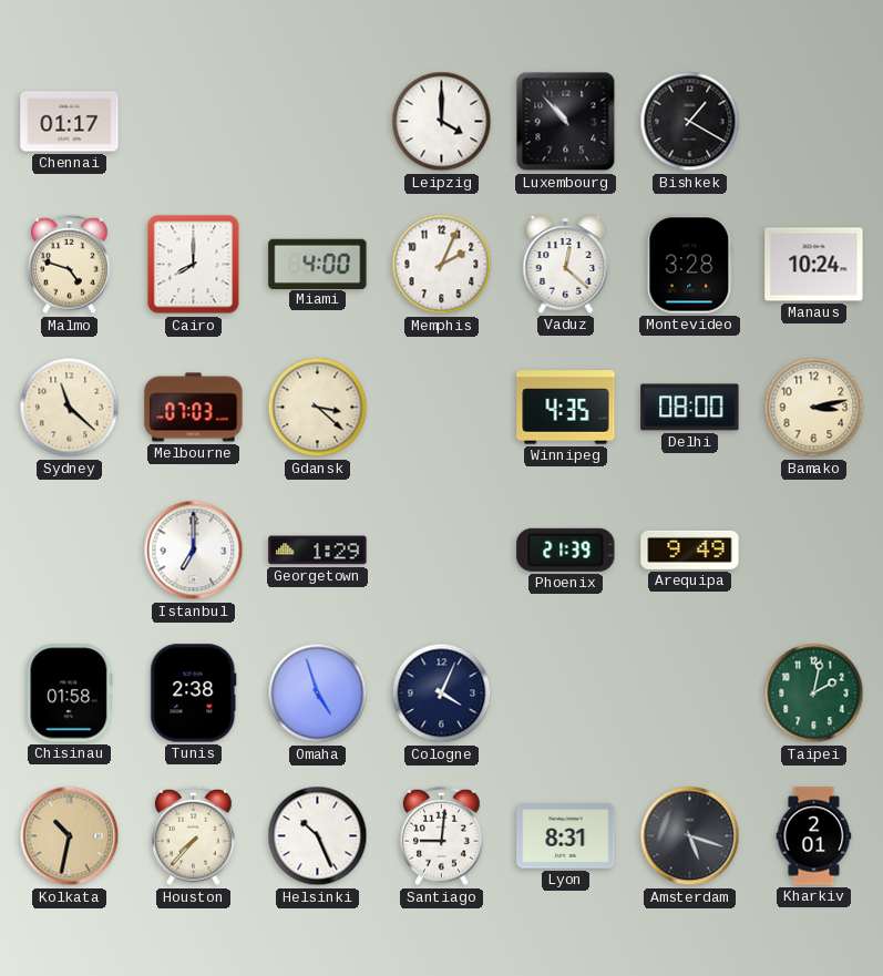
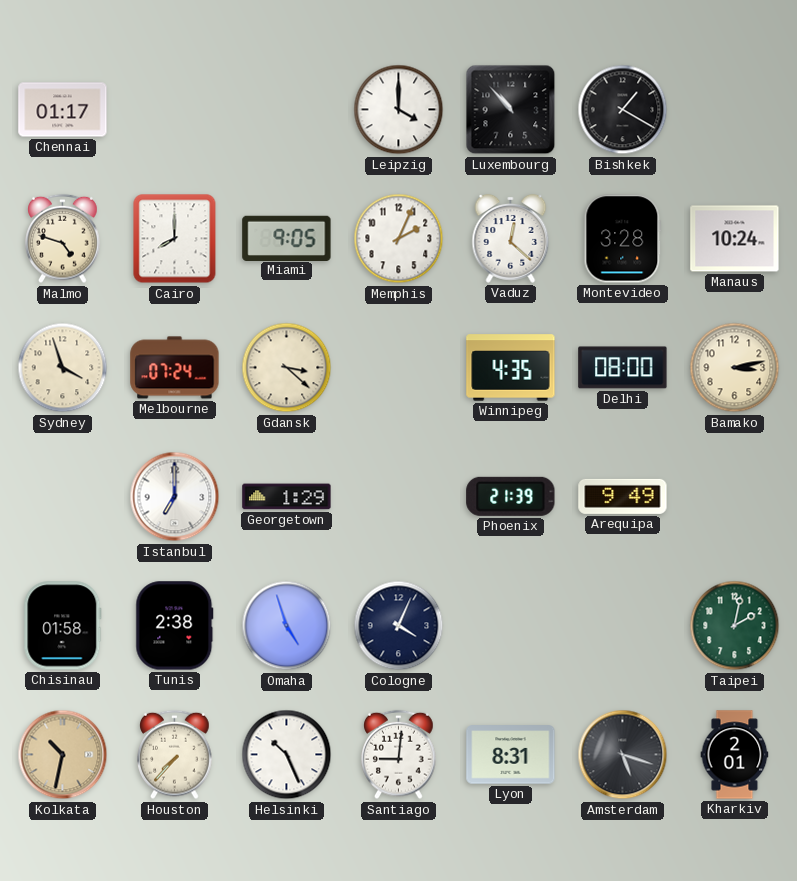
Miami: 4:00 -> 9:05 (287, 238)
Sydney: 11:22 -> 3:57 (63, 368)
Melbourne: 07:03 -> 07:24 (175, 368)
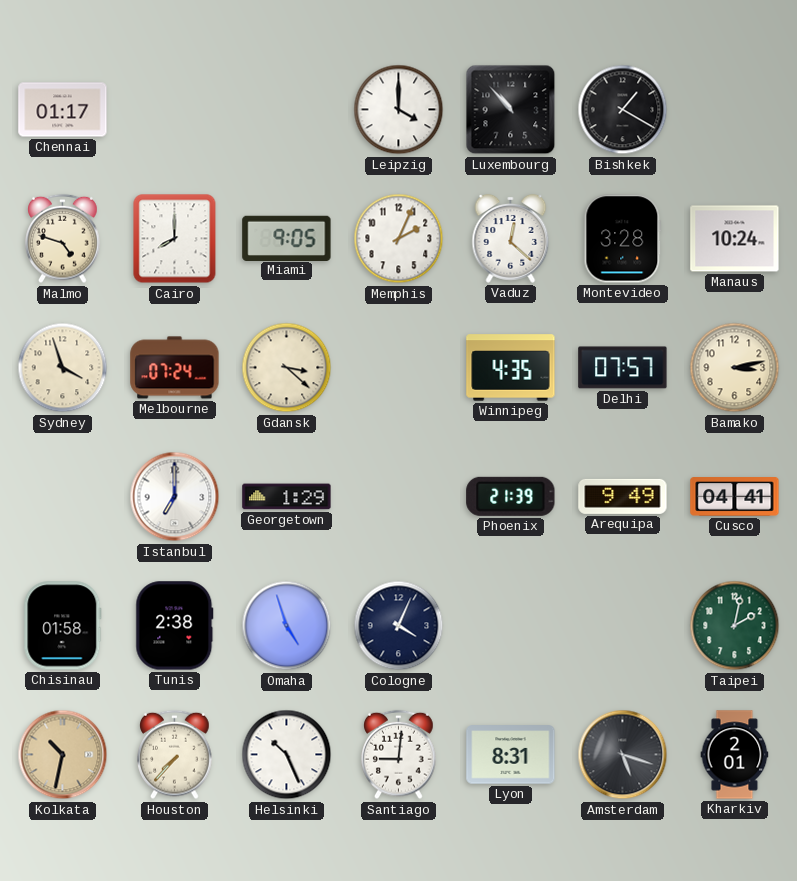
Delhi: 08:00 -> 07:57 (623, 368)
Cusco: none -> 04:41 (735, 497)
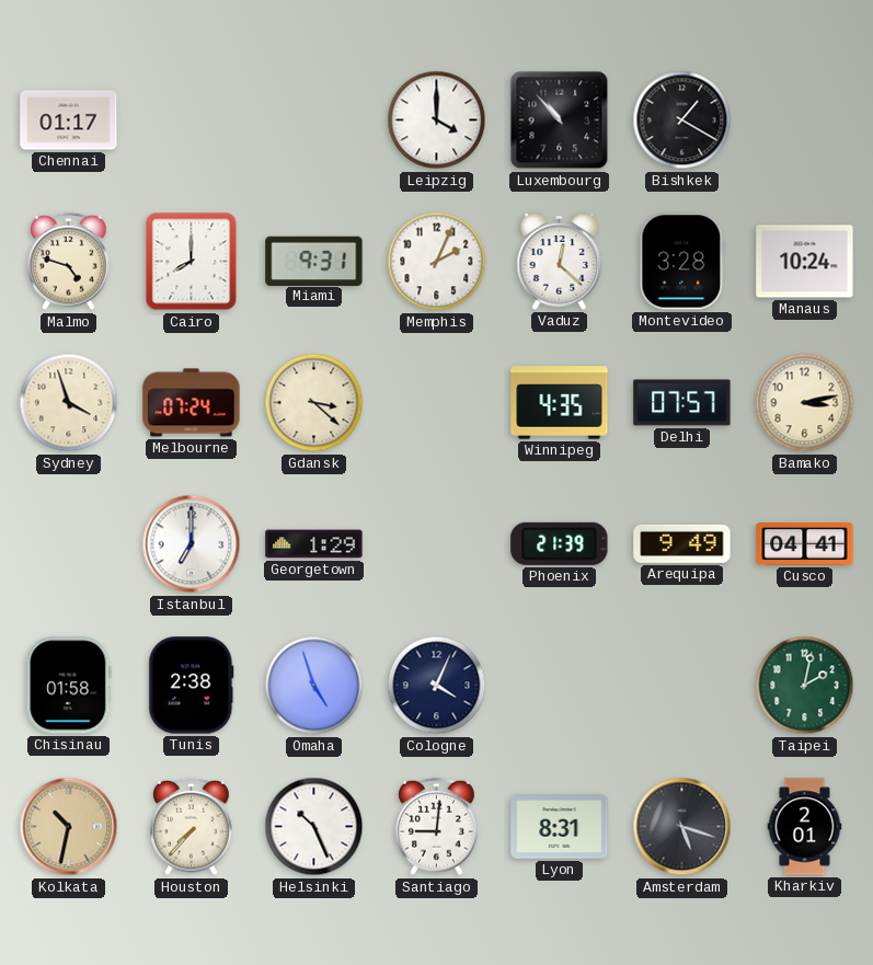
Miami: 9:05 -> 9:31 (314, 261)
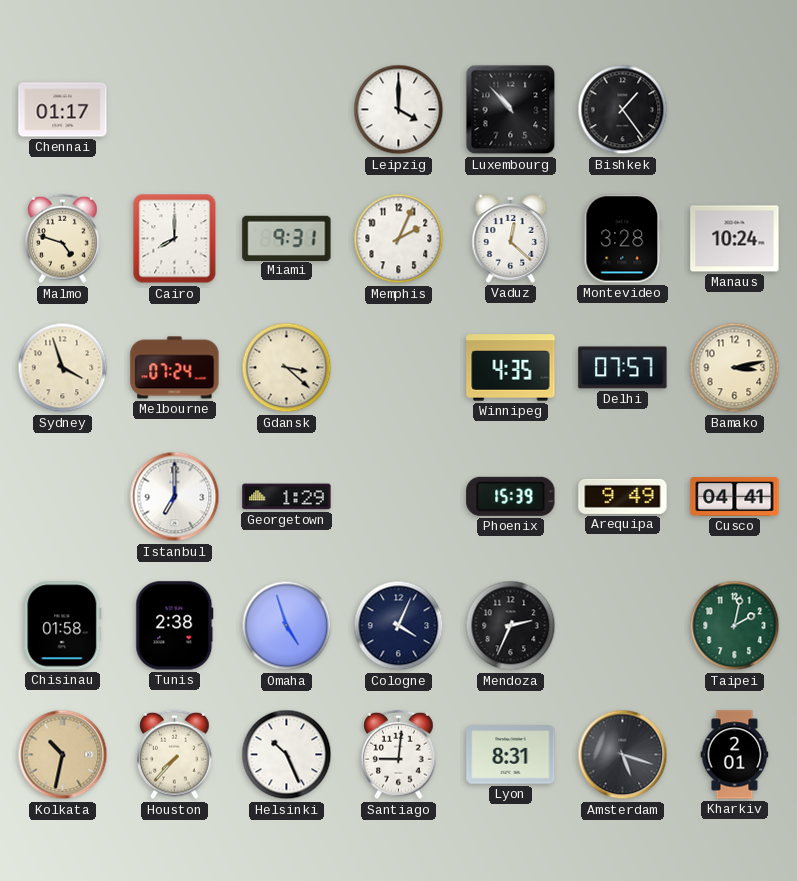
Bishkek: 1:20 -> 1:24 (623, 110)
Phoenix: 21:39 -> 15:39 (511, 496)
Mendoza: none -> 2:34 (511, 626)
